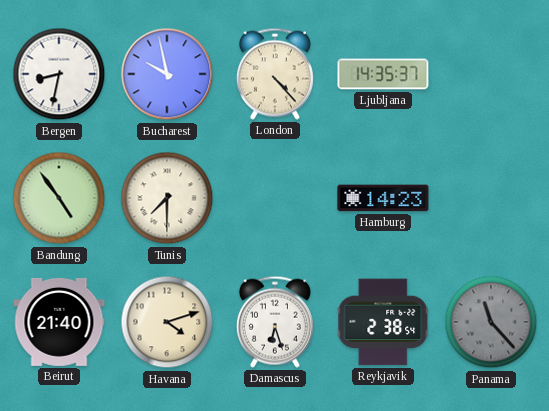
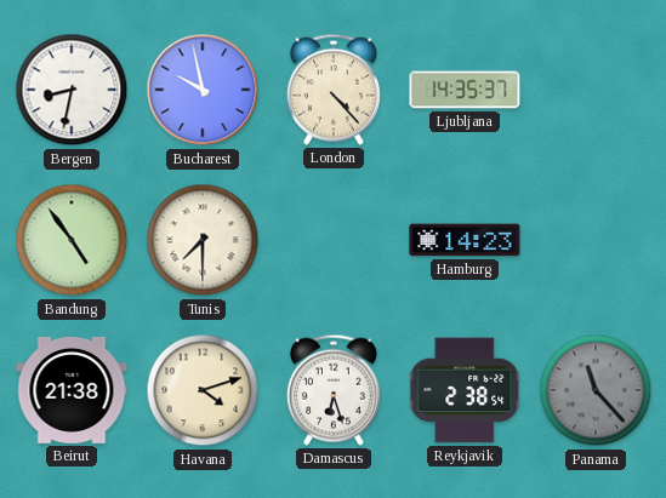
Beirut: 21:40 -> 21:38 (72, 390)
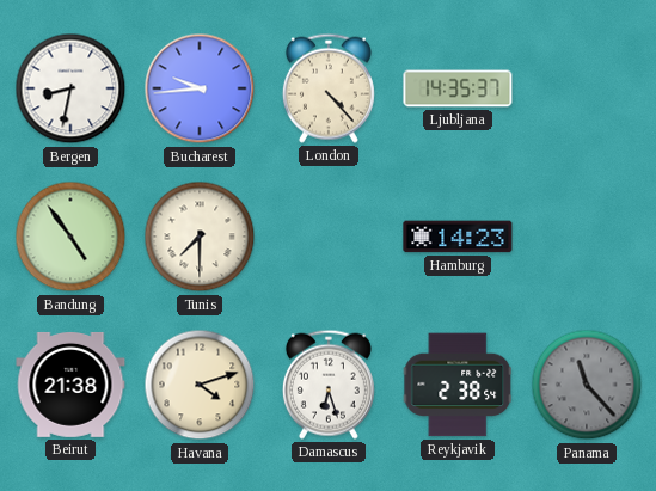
Bucharest: 9:58 -> 9:44 (200, 88)
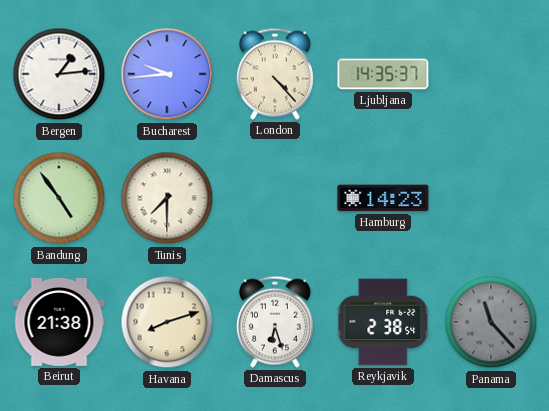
Bergen: 8:32 -> 1:14 (59, 74)
Havana: 4:12 -> 8:12 (167, 322)
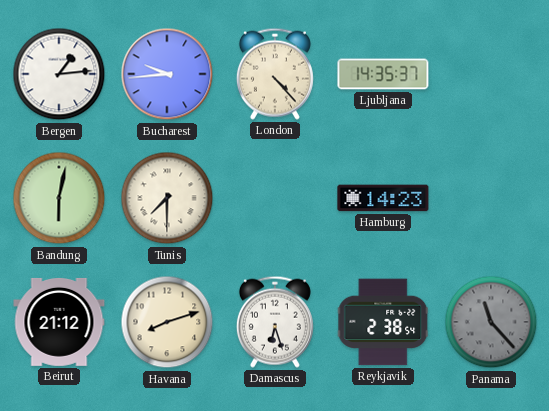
Bandung: 4:54 -> 6:02 (59, 198)
Beirut: 21:38 -> 21:12 (59, 322)
